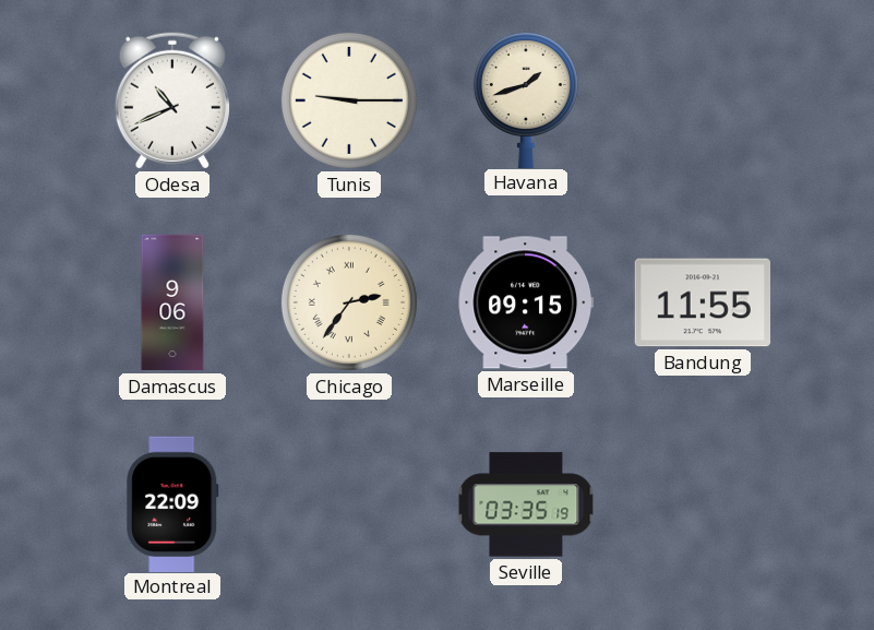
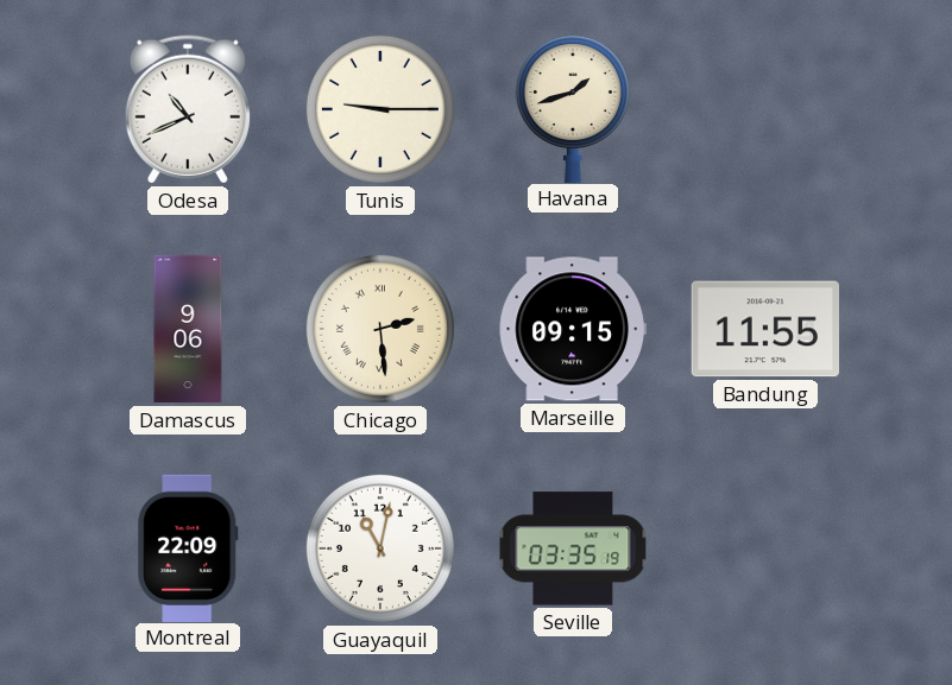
Chicago: 2:36 -> 2:29 (380, 329)
Guayaquil: none -> 11:02 (380, 548)
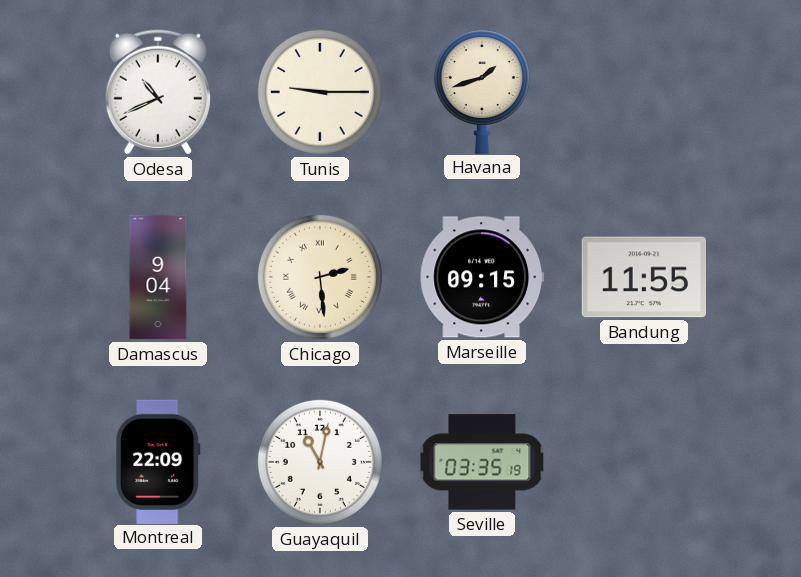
Damascus: 9:06 -> 9:04 (158, 277)
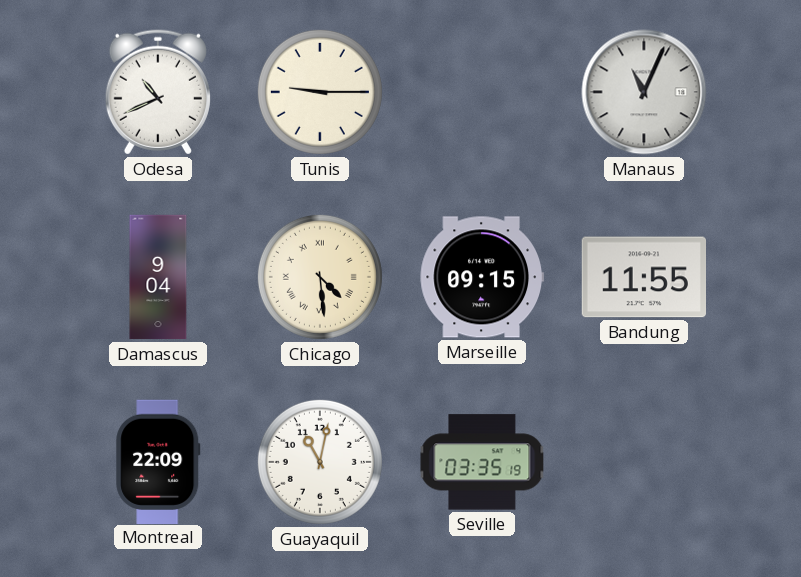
Havana: 1:42 -> none (482, 92)
Manaus: none -> 11:04 (644, 92)
Chicago: 2:29 -> 4:29 (320, 277)
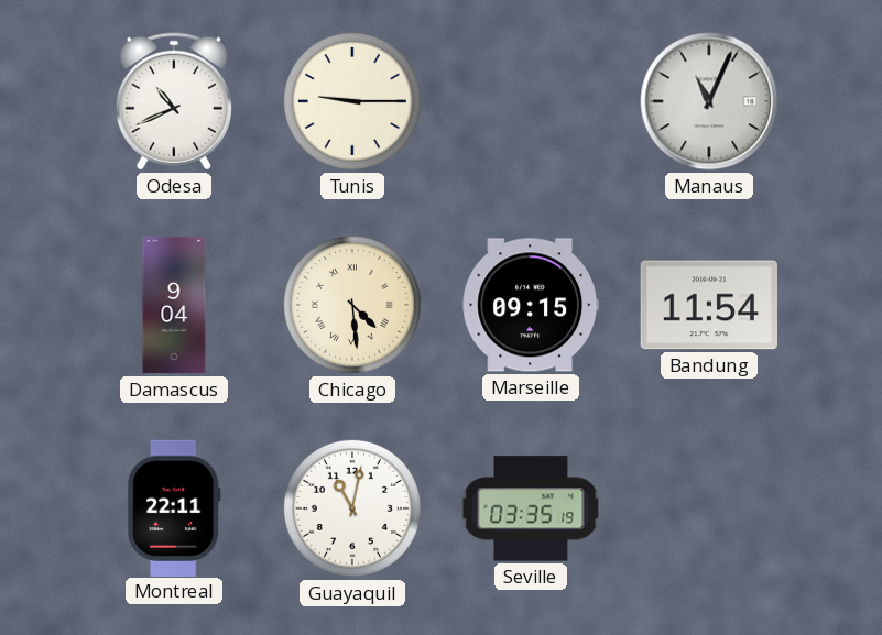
Bandung: 11:55 -> 11:54 (708, 305)
Montreal: 22:09 -> 22:11 (174, 507)
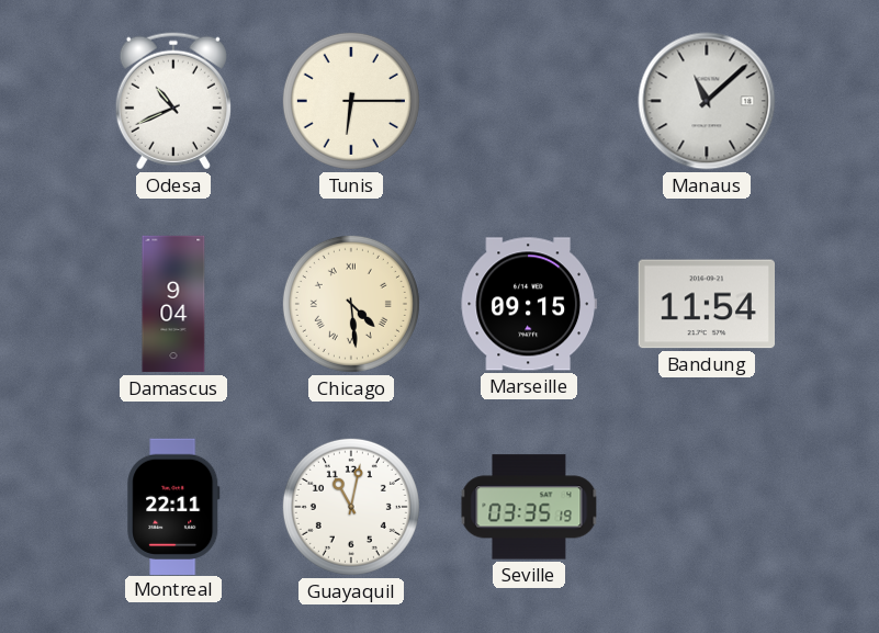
Tunis: 9:15 -> 6:15 (351, 101)
Manaus: 11:04 -> 11:08 (707, 101)
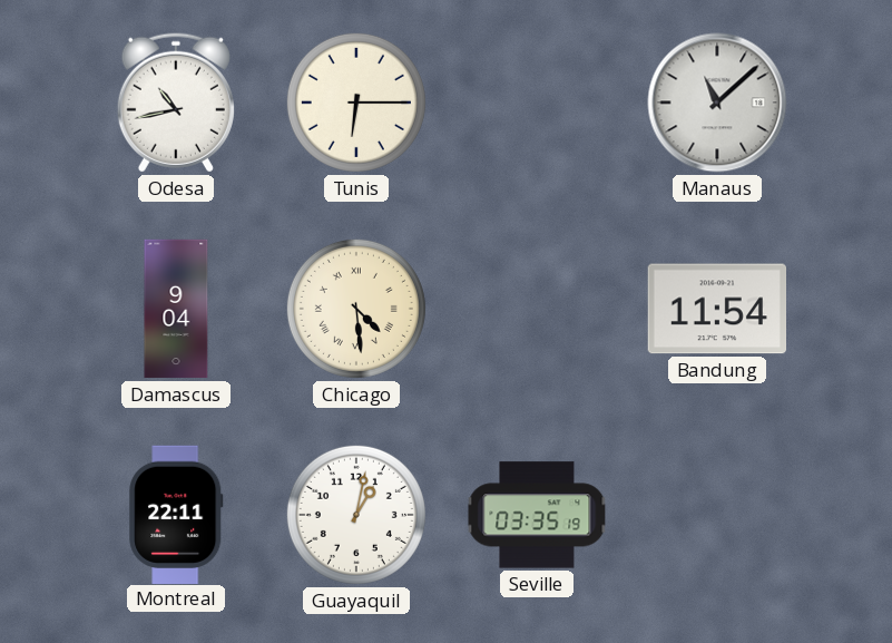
Odesa: 10:41 -> 10:43 (176, 103)
Marseille: 09:15 -> none (529, 304)
Guayaquil: 11:02 -> 1:02 (356, 515)
